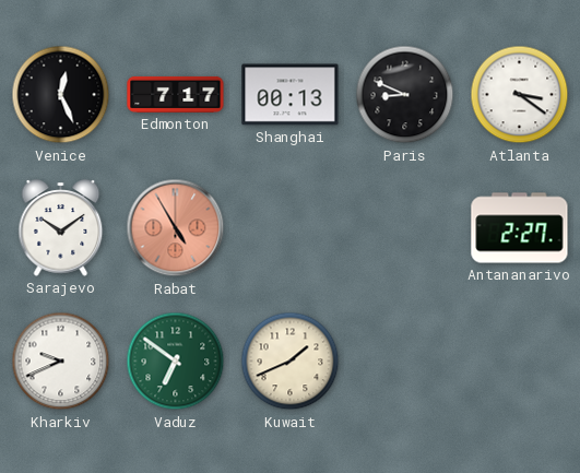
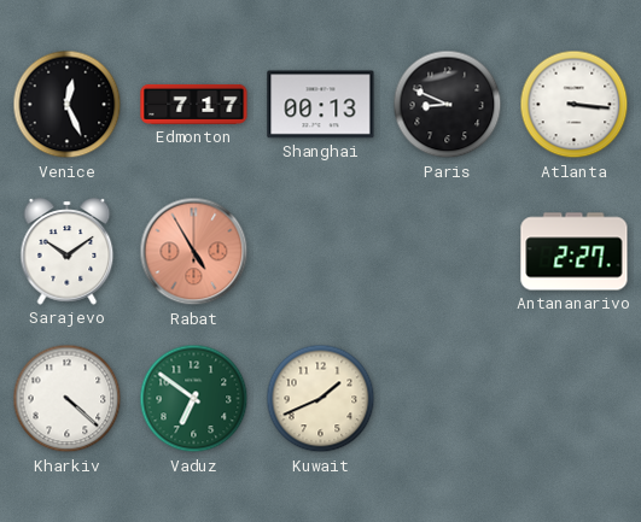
Atlanta: 3:21 -> 3:16 (575, 105)
Kharkiv: 9:41 -> 4:22 (68, 399)
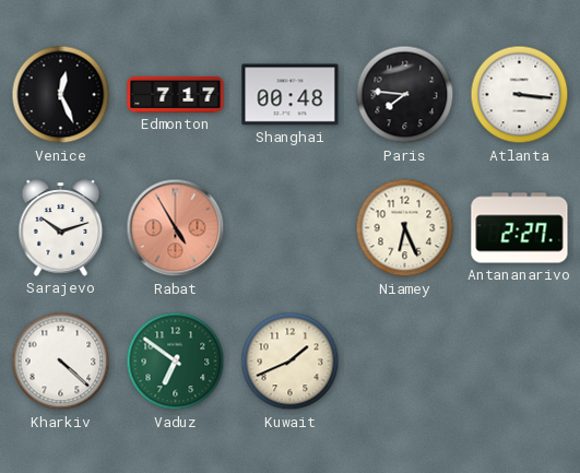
Shanghai: 00:13 -> 00:48 (291, 95)
Paris: 8:49 -> 7:46 (405, 95)
Sarajevo: 10:09 -> 10:12 (61, 228)
Niamey: none -> 6:26 (405, 228)
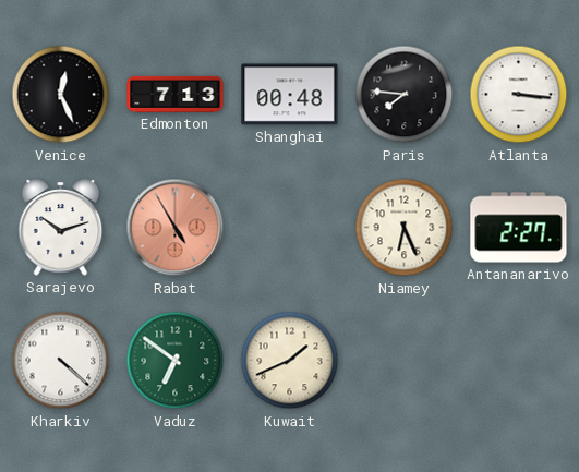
Edmonton: 7:17 -> 7:13 (176, 94)
